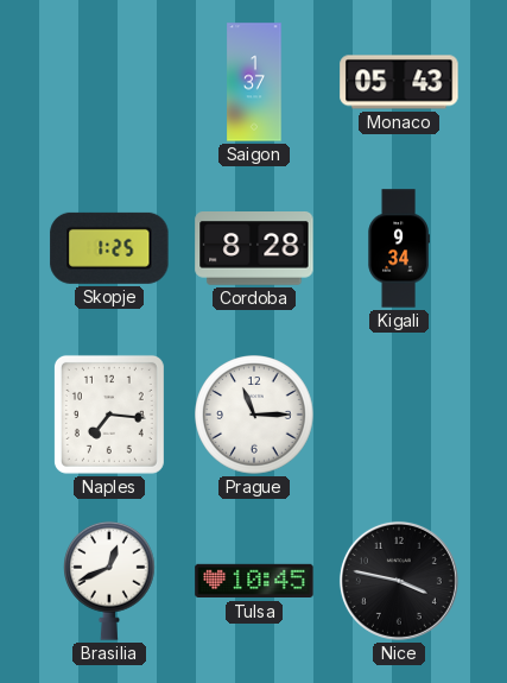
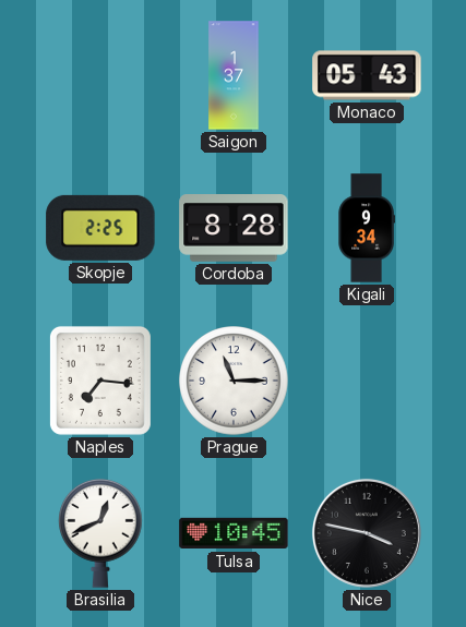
Skopje: 1:25 -> 2:25 (100, 228)
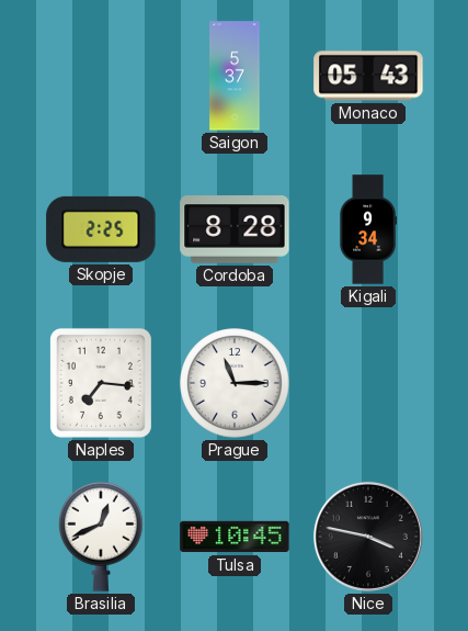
Saigon: 1:37 -> 5:37 (235, 76)
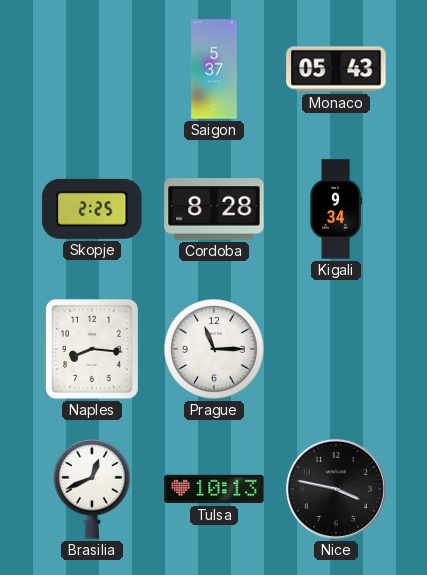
Naples: 7:16 -> 8:16 (92, 349)
Tulsa: 10:45 -> 10:13 (214, 489)
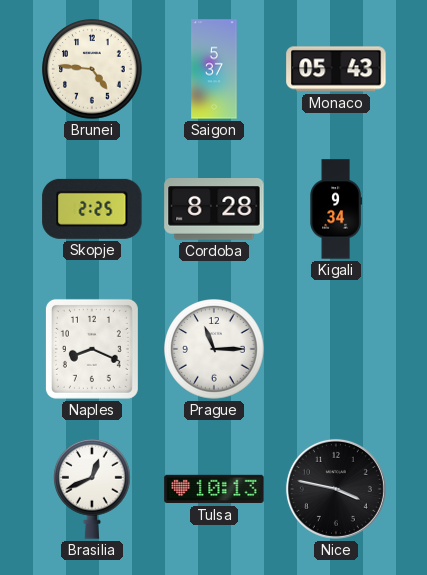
Brunei: none -> 4:46 (92, 69)
Naples: 8:16 -> 8:19 (92, 349)
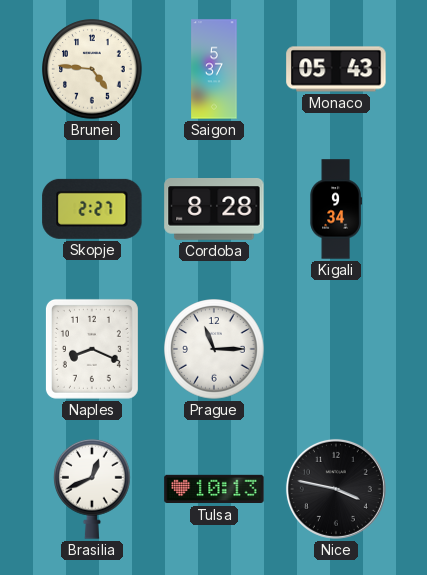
Skopje: 2:25 -> 2:27 (92, 209)
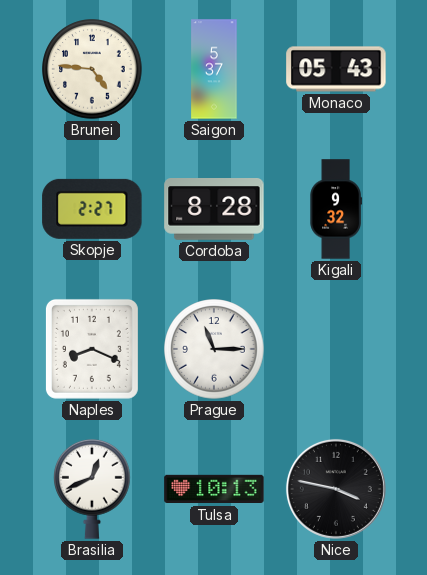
Kigali: 9:34 -> 9:32 (336, 209)
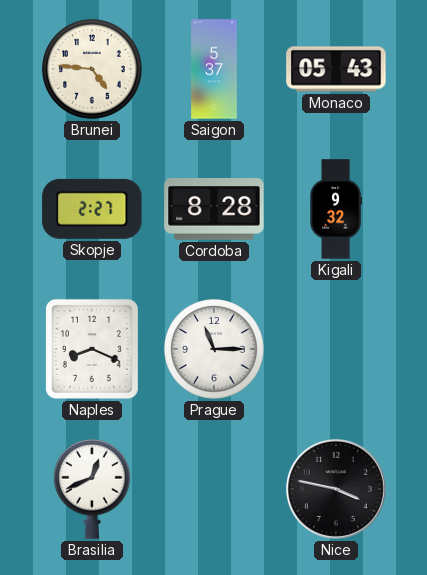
Tulsa: 10:13 -> none (214, 489)
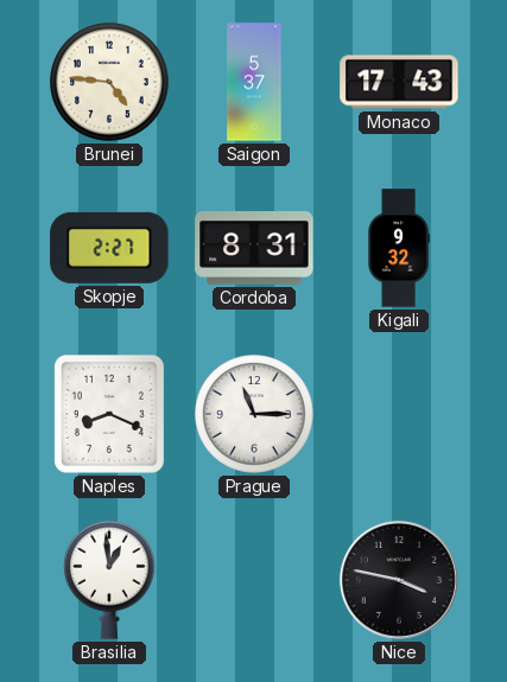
Monaco: 05:43 -> 17:43 (399, 82)
Cordoba: 8:28 -> 8:31 (254, 248)
Brasilia: 12:41 -> 12:59 (110, 580)
